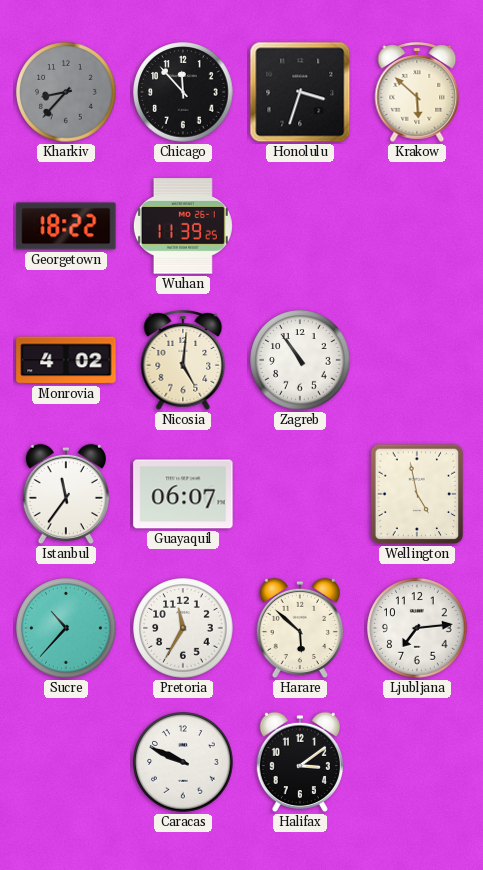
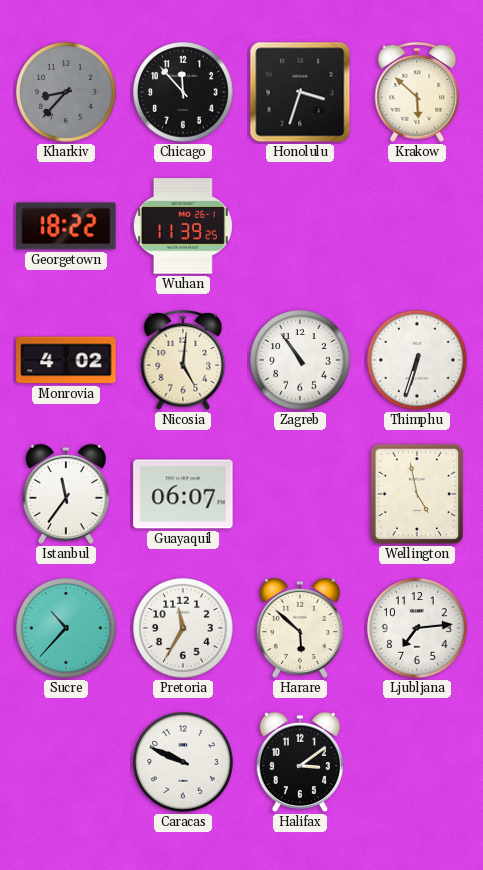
Thimphu: none -> 6:33 (417, 360)
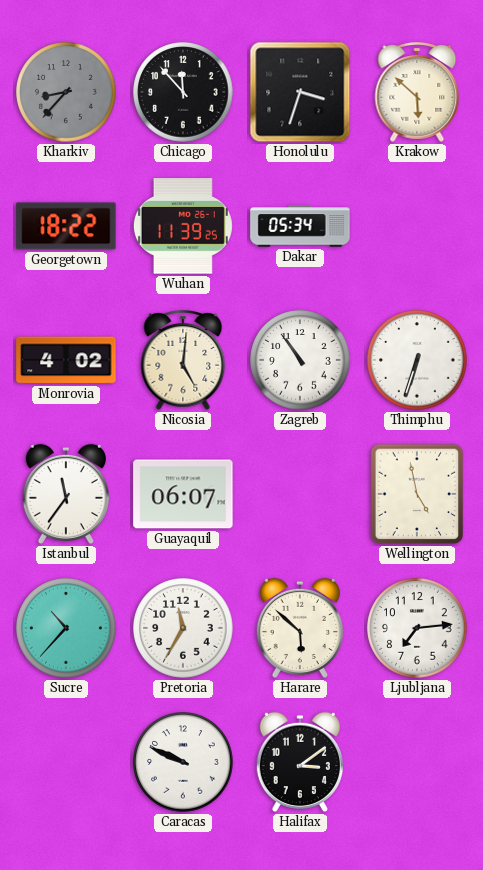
Dakar: none -> 05:34 (300, 226)
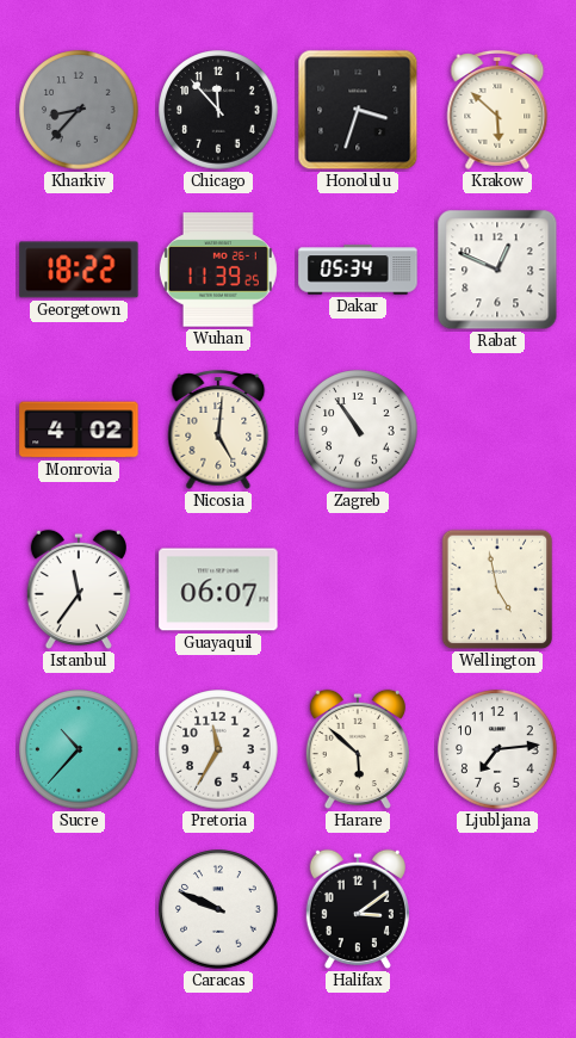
Rabat: none -> 12:49 (497, 270)
Thimphu: 6:33 -> none (417, 360)
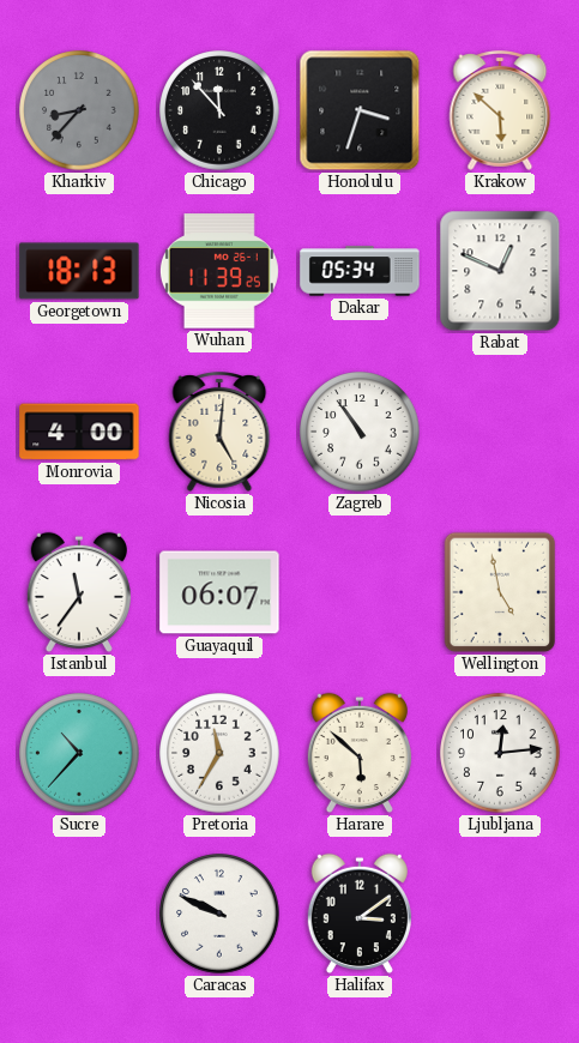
Georgetown: 18:22 -> 18:13 (79, 271)
Monrovia: 4:02 -> 4:00 (79, 432)
Ljubljana: 7:14 -> 12:14 (500, 753)
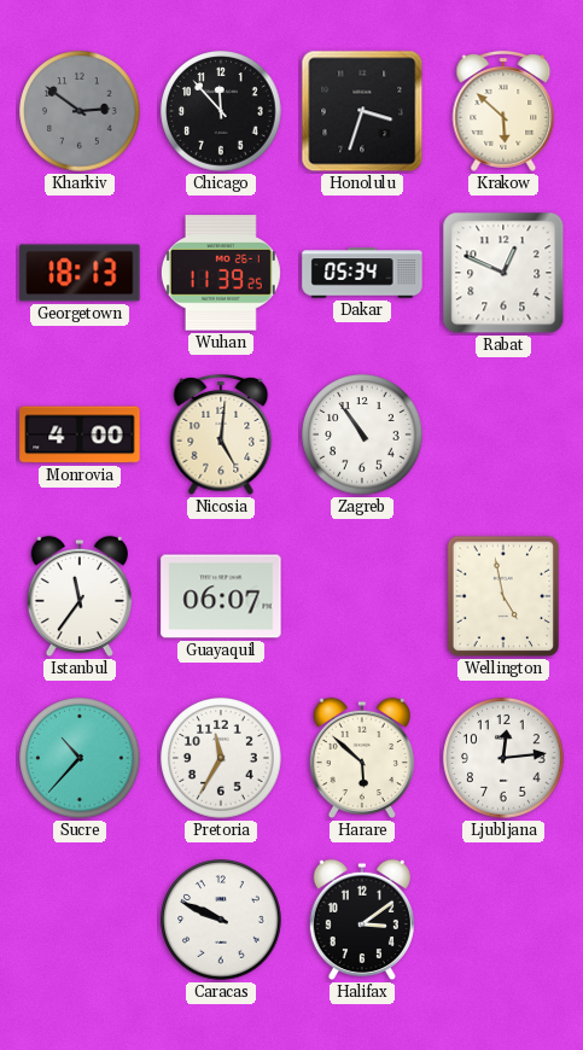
Kharkiv: 8:37 -> 2:51 (80, 111)
